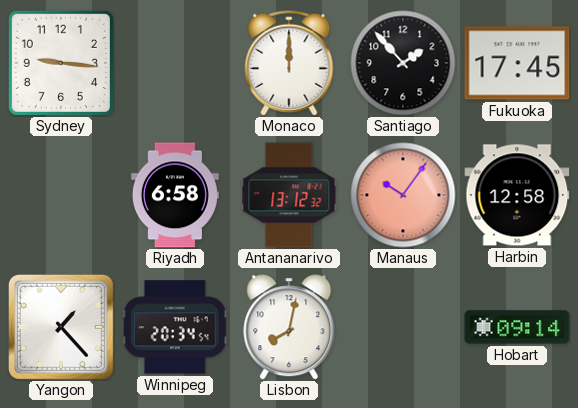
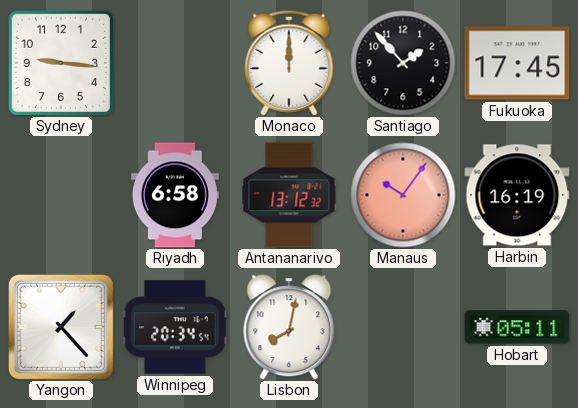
Harbin: 12:58 -> 16:19 (517, 195)
Hobart: 09:14 -> 05:11 (517, 327)
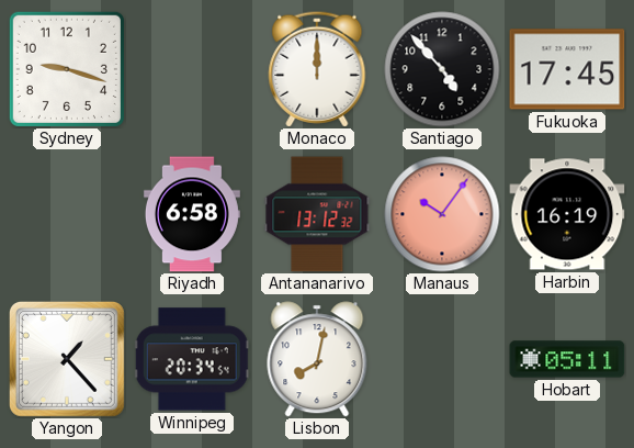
Sydney: 9:16 -> 9:18 (67, 69)
Santiago: 1:53 -> 4:53 (442, 69)
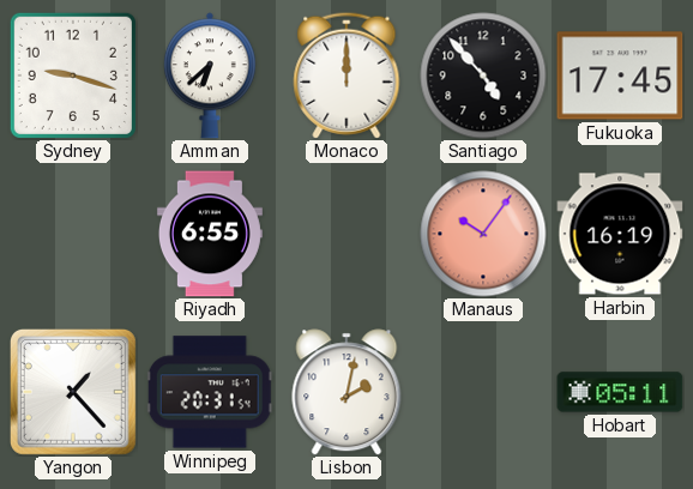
Amman: none -> 6:38 (210, 76)
Riyadh: 6:58 -> 6:55 (210, 234)
Antananarivo: 13:12 -> none (317, 214)
Winnipeg: 20:34 -> 20:31 (210, 392)
Lisbon: 8:02 -> 2:02 (346, 392)
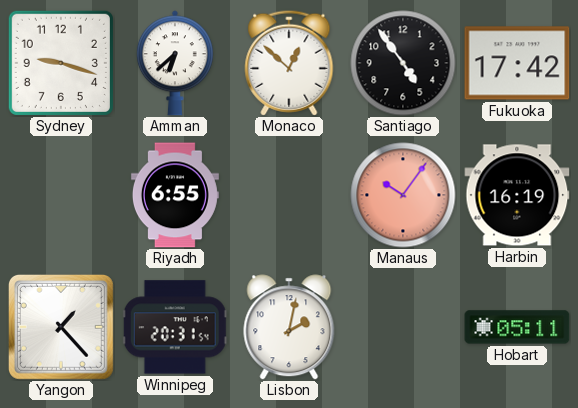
Monaco: 12:00 -> 12:52 (289, 63)
Santiago: 4:53 -> 4:54 (403, 63)
Fukuoka: 17:45 -> 17:42 (517, 63)
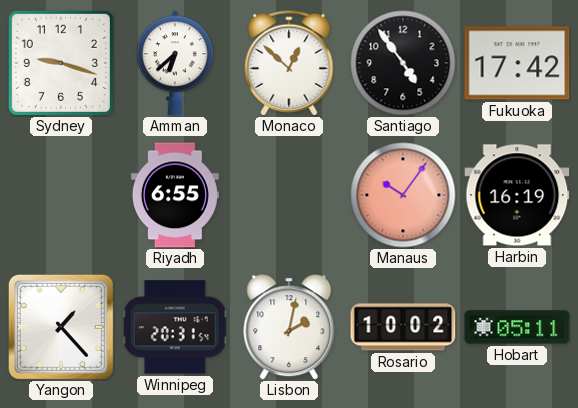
Rosario: none -> 10:02 (403, 327)
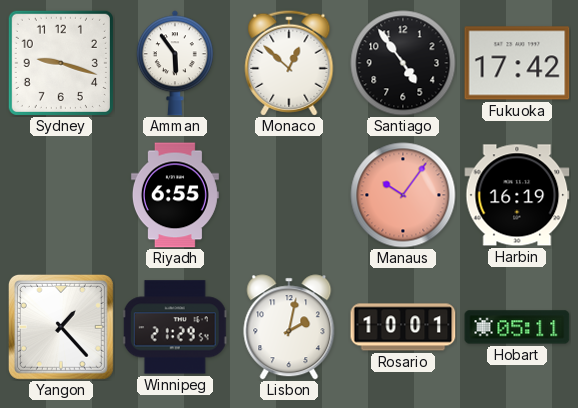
Amman: 6:38 -> 5:54 (175, 63)
Winnipeg: 20:31 -> 21:29 (175, 327)
Rosario: 10:02 -> 10:01 (403, 327)
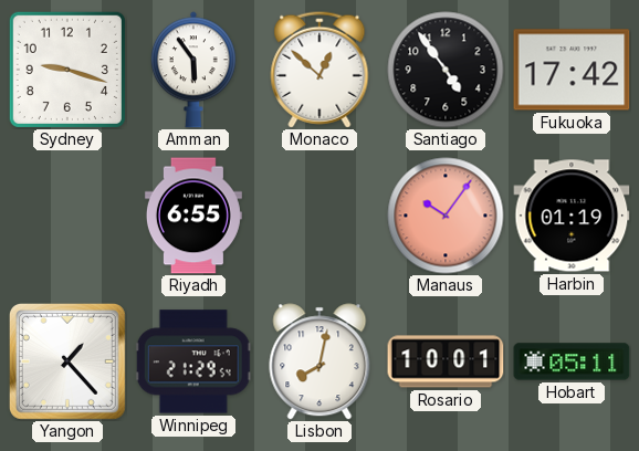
Harbin: 16:19 -> 01:19 (572, 216)
Lisbon: 2:02 -> 8:02 (319, 361)
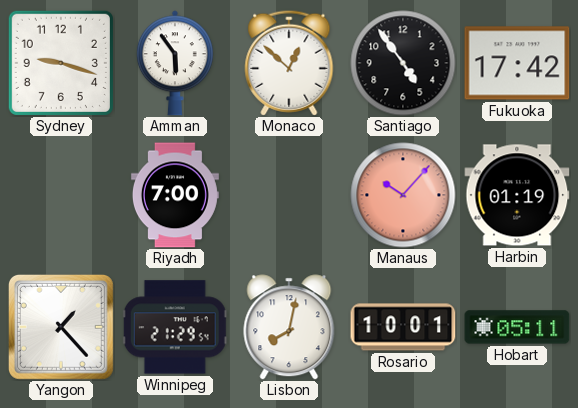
Riyadh: 6:55 -> 7:00 (175, 195)
Manaus: 10:06 -> 10:07 (403, 195)
